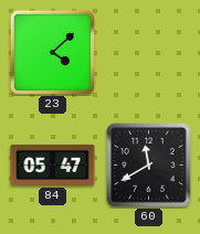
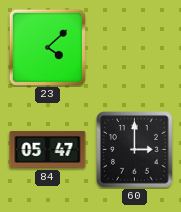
60: 11:40 -> 3:00 (135, 150)
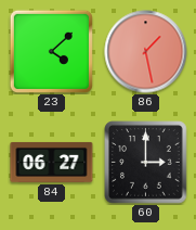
86: none -> 1:28 (146, 52)
84: 05:47 -> 06:27 (52, 162)
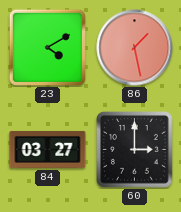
23: 4:08 -> 4:10 (47, 47)
84: 06:27 -> 03:27 (48, 149)
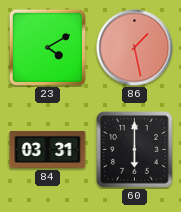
84: 03:27 -> 03:31 (48, 149)
60: 3:00 -> 6:00 (135, 150)
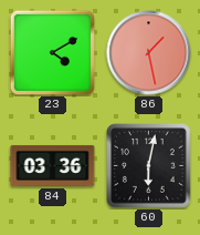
84: 03:31 -> 03:36 (53, 165)
60: 6:00 -> 6:02 (149, 166)
